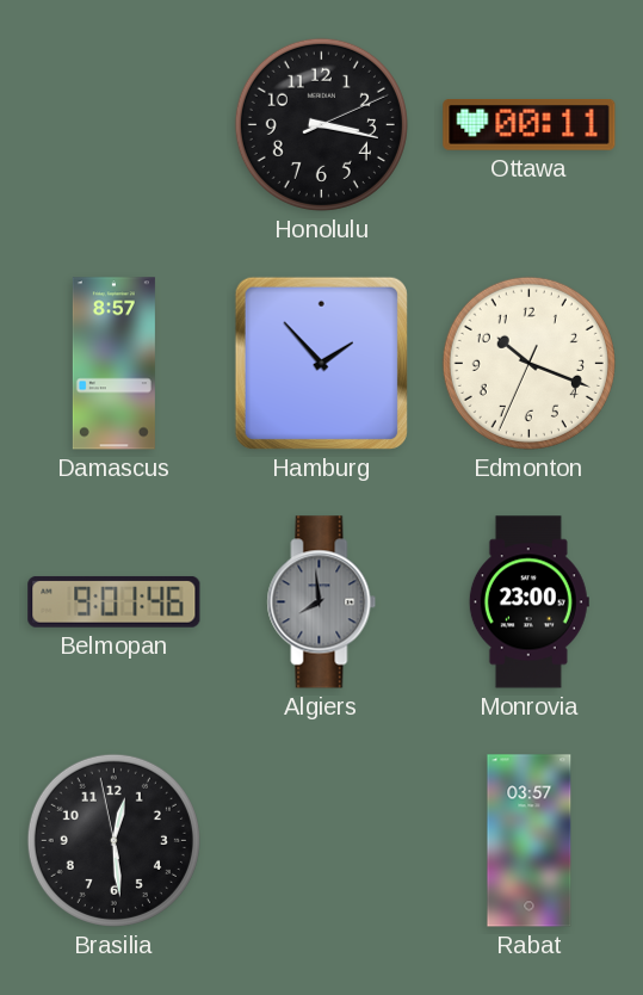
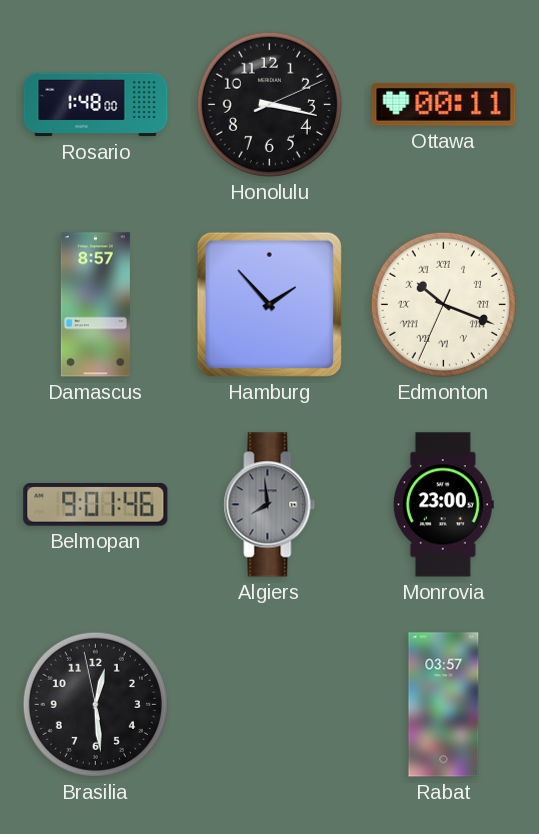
Rosario: none -> 1:48 (96, 105)
Edmonton numerals: Arabic -> Roman (443, 304)
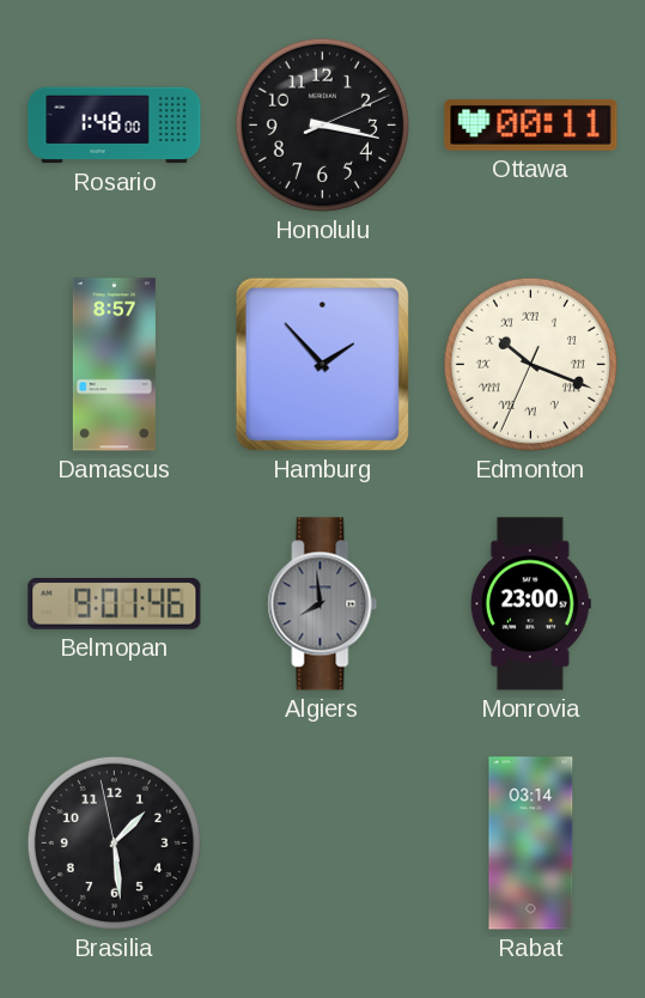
Brasilia: 12:28 -> 1:28 (114, 842)
Rabat: 03:57 -> 03:14 (531, 844)
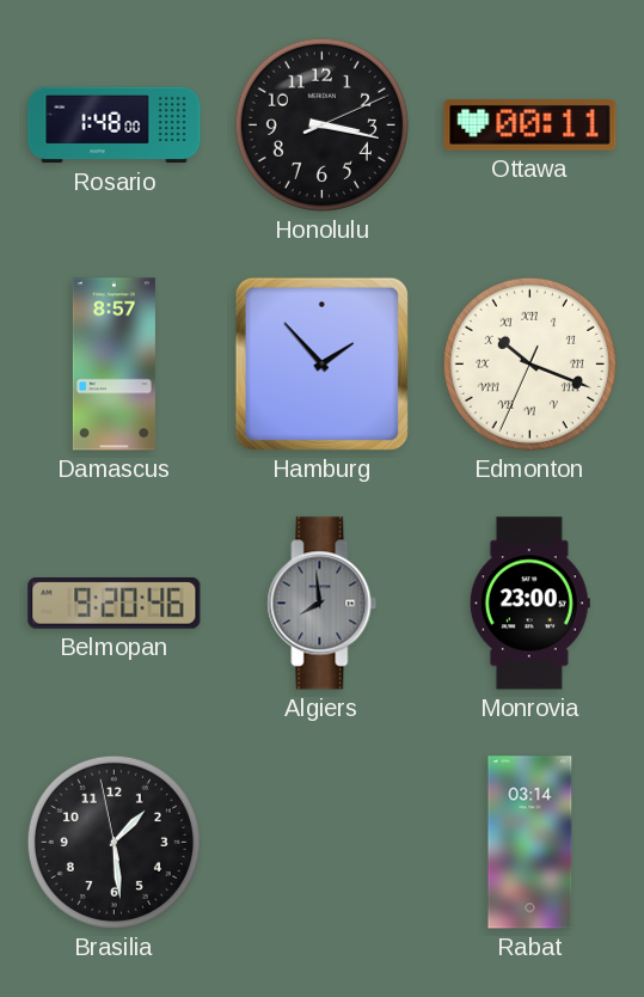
Belmopan: 9:01 -> 9:20 (115, 603)
